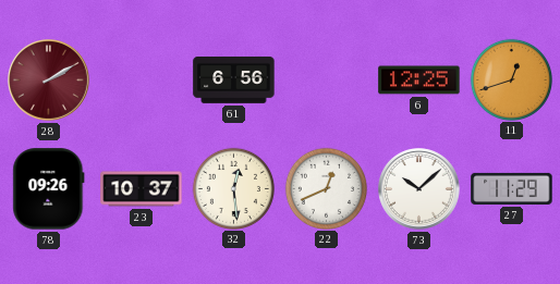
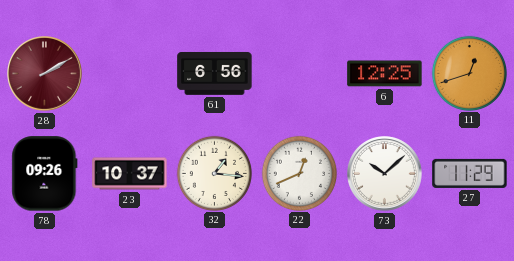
32: 12:29 -> 1:16 (214, 173)
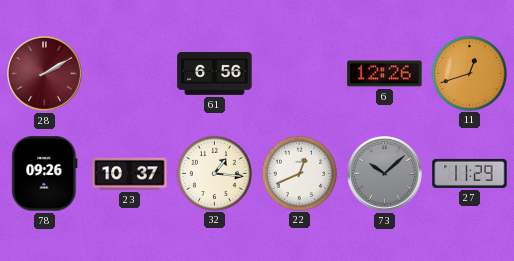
6: 12:25 -> 12:26 (385, 74)
73 dial: white -> grey (385, 174)
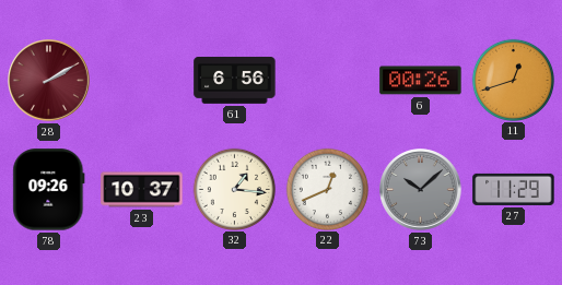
6: 12:26 -> 00:26 (421, 81)
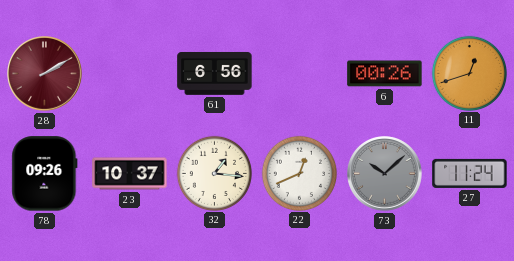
27: 11:29 -> 11:24 (470, 173)
